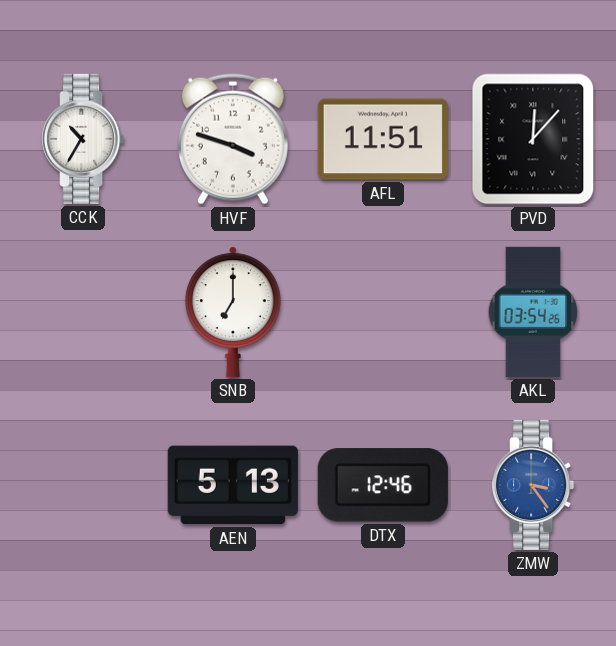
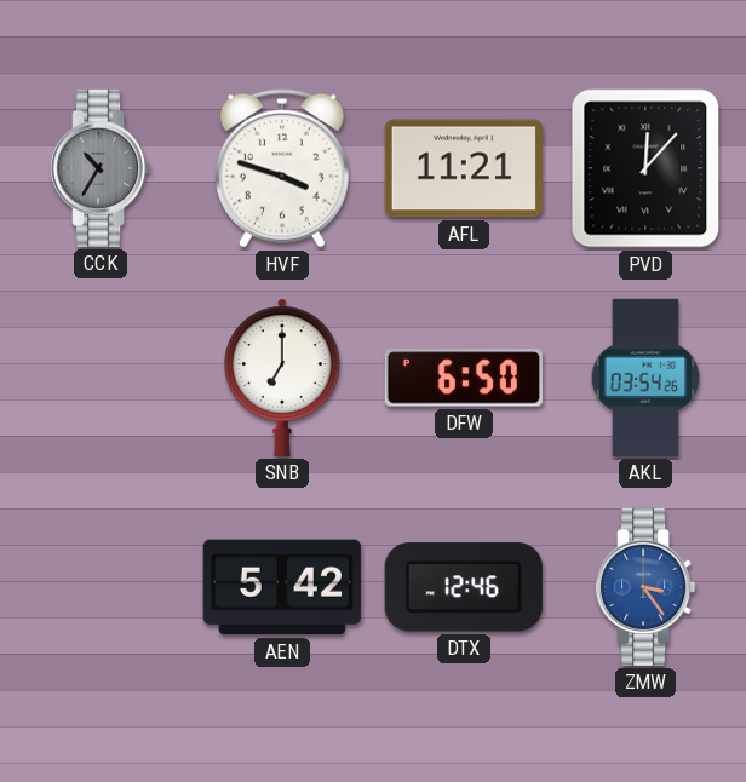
CCK dial: white -> grey (101, 168)
AFL: 11:51 -> 11:21 (464, 168)
DFW: none -> 6:50 (464, 378)
AEN: 5:13 -> 5:42 (282, 587)
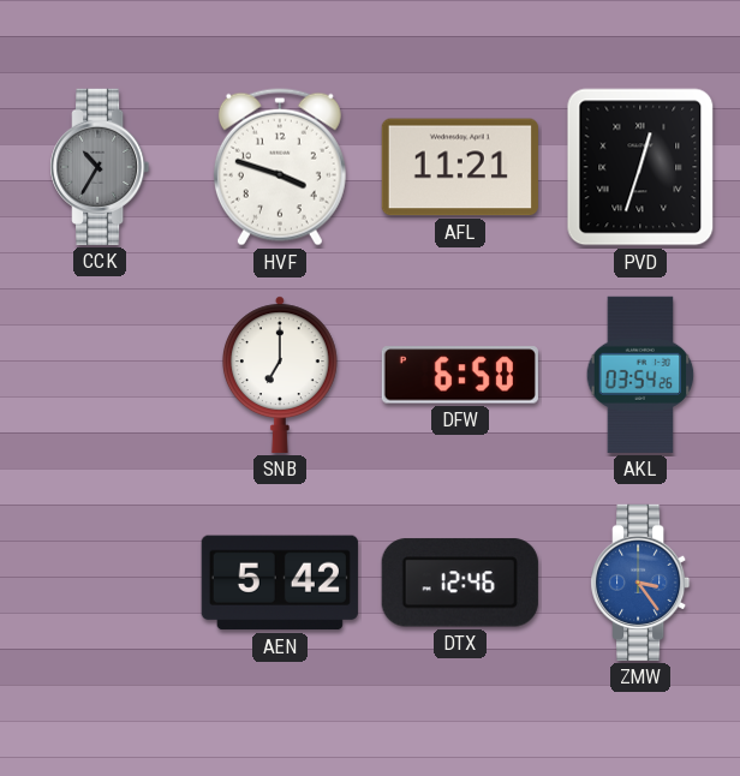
PVD: 12:07 -> 12:33 (640, 167)
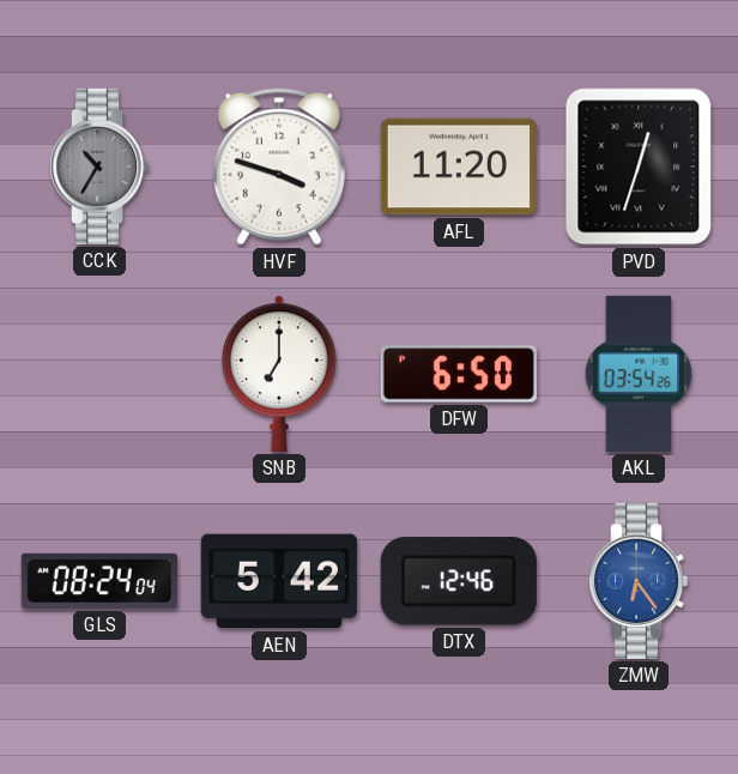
AFL: 11:21 -> 11:20 (459, 167)
GLS: none -> 08:24 (99, 581)
ZMW: 3:24 -> 6:24 (639, 581)
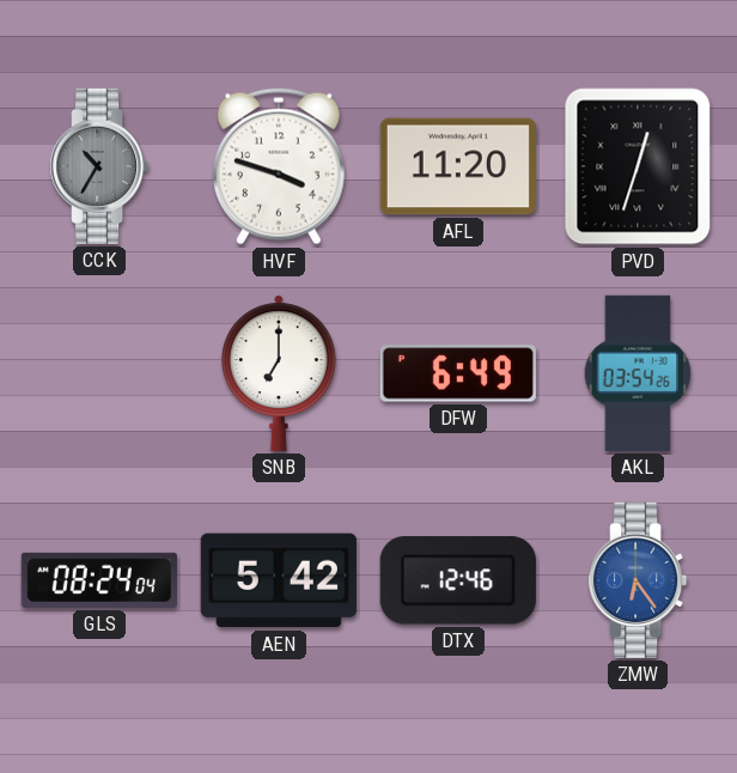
DFW: 6:50 -> 6:49 (458, 373)
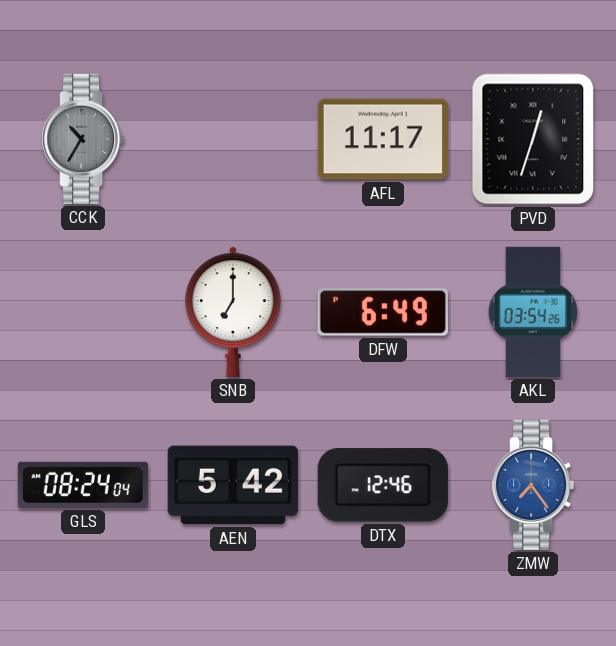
HVF: 3:48 -> none (279, 166)
AFL: 11:20 -> 11:17 (383, 139)
ZMW: 6:24 -> 7:24 (533, 485)
